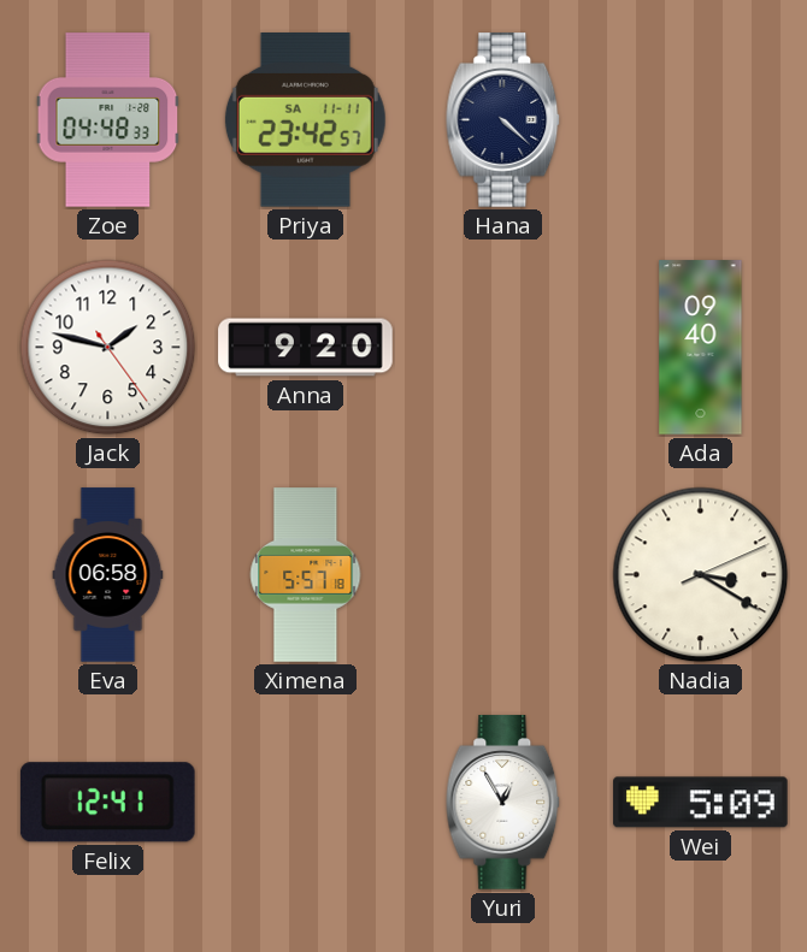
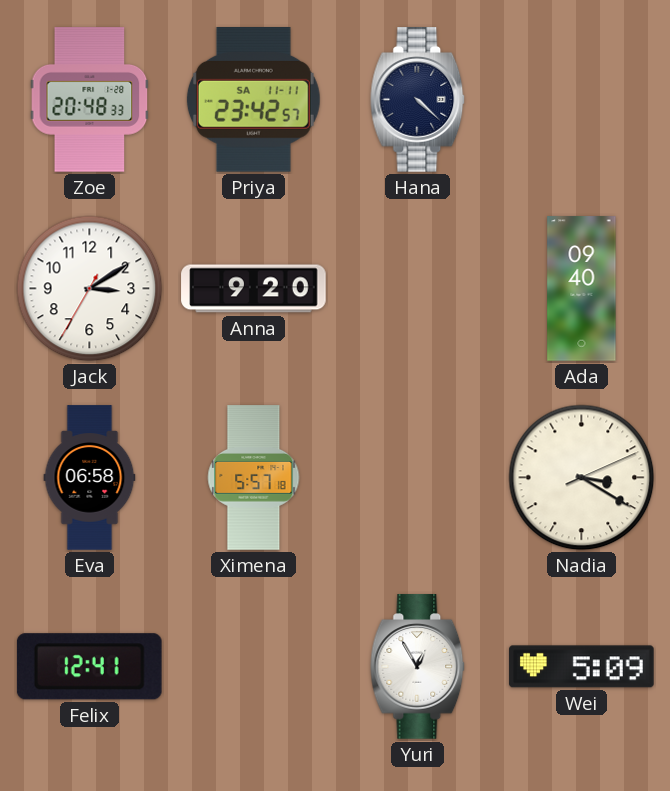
Zoe: 04:48 -> 20:48 (90, 100)
Jack: 1:47 -> 3:09 (90, 289)
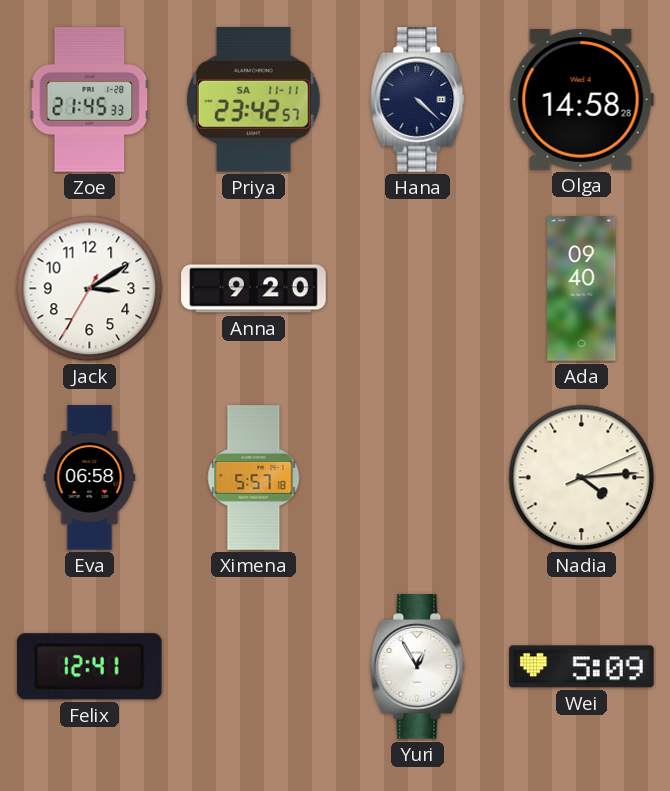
Zoe: 20:48 -> 21:45 (90, 100)
Olga: none -> 14:58 (581, 99)
Nadia: 3:20 -> 4:14 (582, 478)
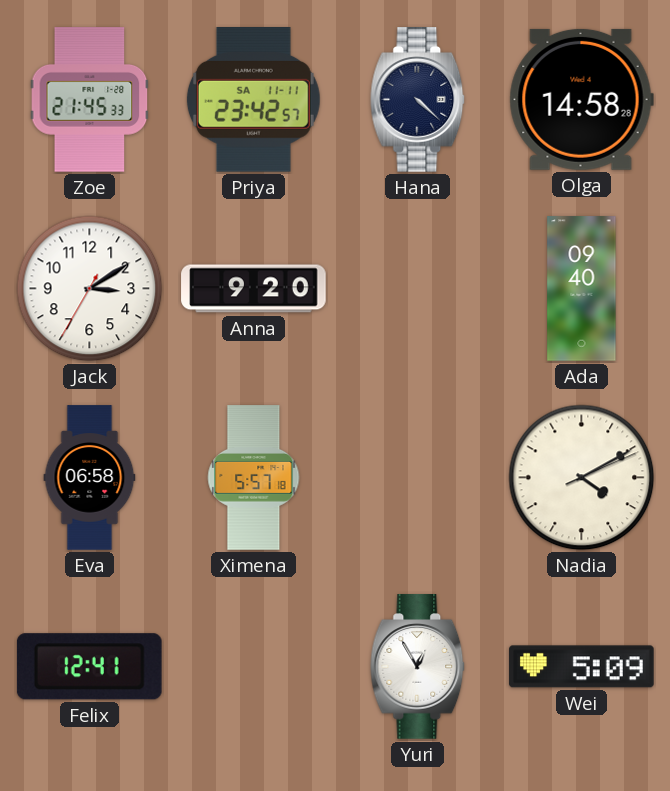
Nadia: 4:14 -> 4:10 (582, 478)
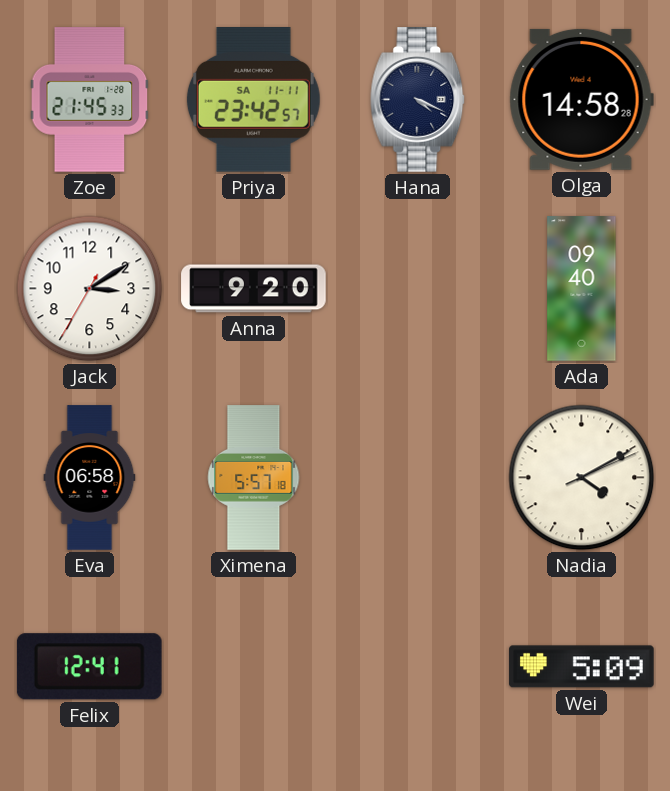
Hana: 4:22 -> 4:19 (418, 100)
Yuri: 12:55 -> none (418, 667)
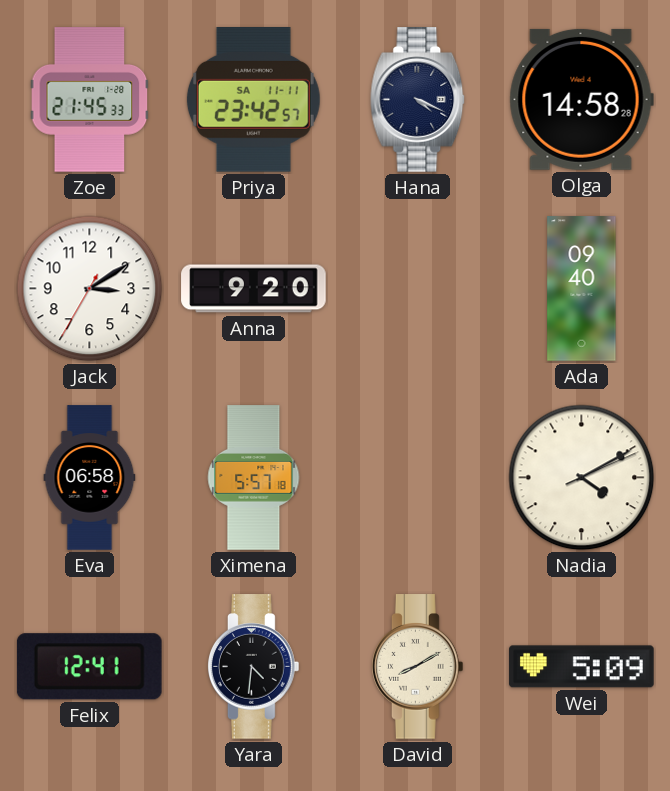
Yara: none -> 4:31 (254, 667)
David: none -> 8:10 (418, 667)
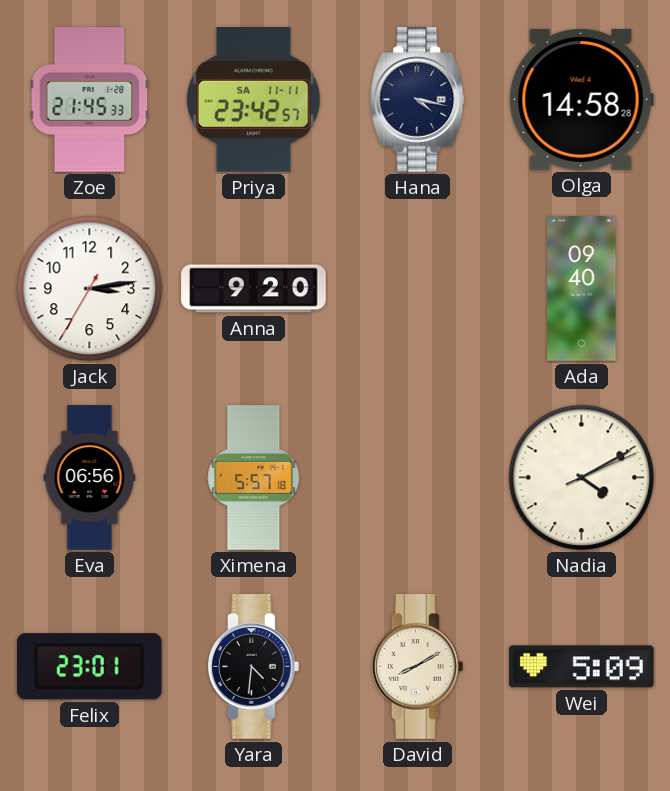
Hana: 4:19 -> 4:17 (418, 100)
Jack: 3:09 -> 3:13 (90, 289)
Eva: 06:58 -> 06:56 (90, 478)
Felix: 12:41 -> 23:01 (89, 667)
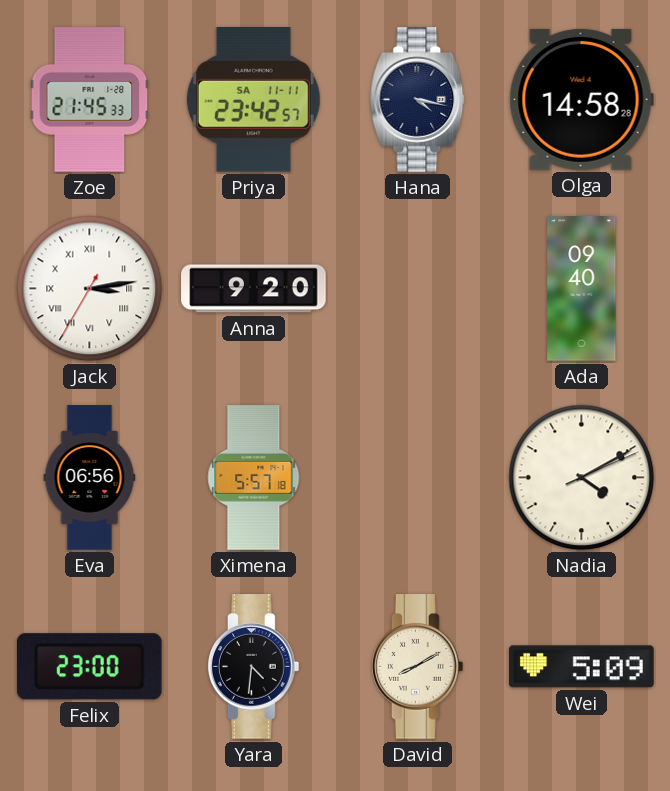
Jack numerals: Arabic -> Roman (90, 289)
Felix: 23:01 -> 23:00 (89, 667)
